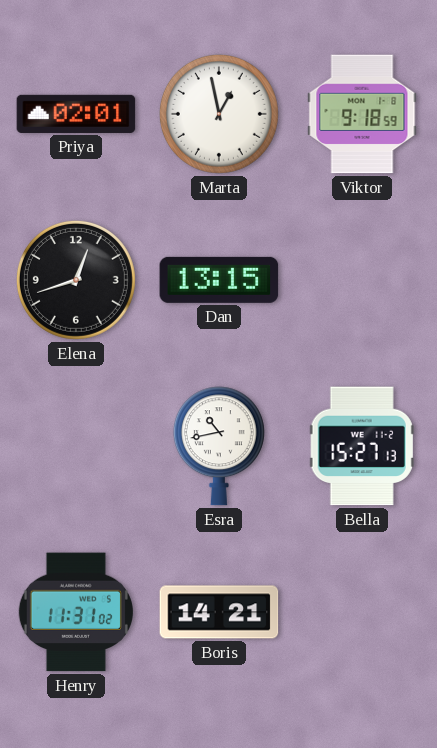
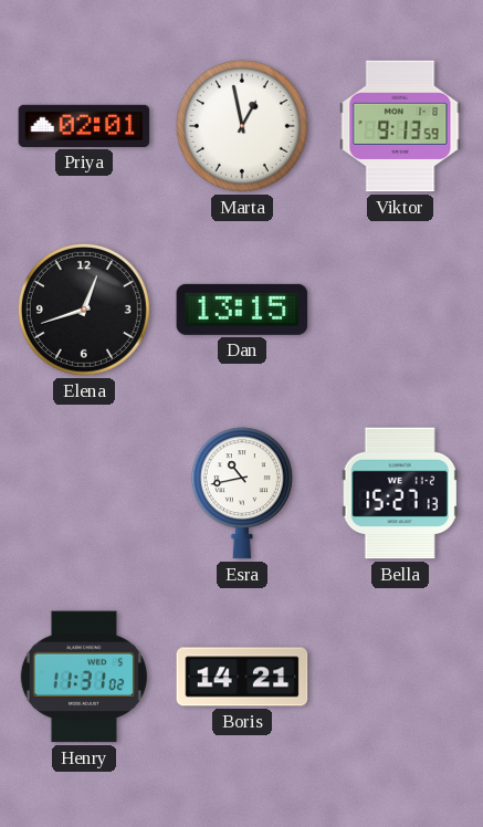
Viktor: 9:18 -> 9:13 (400, 126)
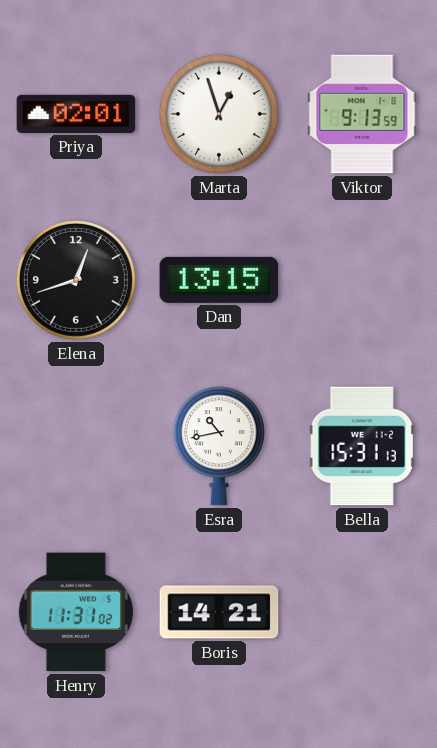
Marta: 12:58 -> 12:57 (219, 114)
Bella: 15:27 -> 15:31 (362, 446)
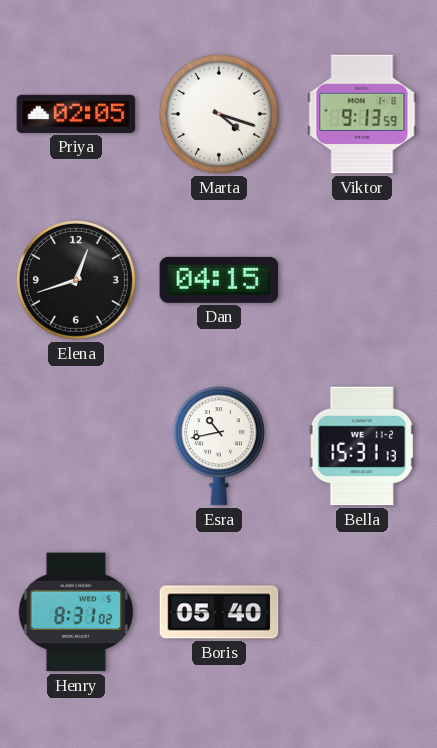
Priya: 02:01 -> 02:05 (76, 114)
Marta: 12:57 -> 4:18 (219, 114)
Dan: 13:15 -> 04:15 (219, 280)
Henry: 11:31 -> 8:31 (76, 612)
Boris: 14:21 -> 05:40 (219, 612)
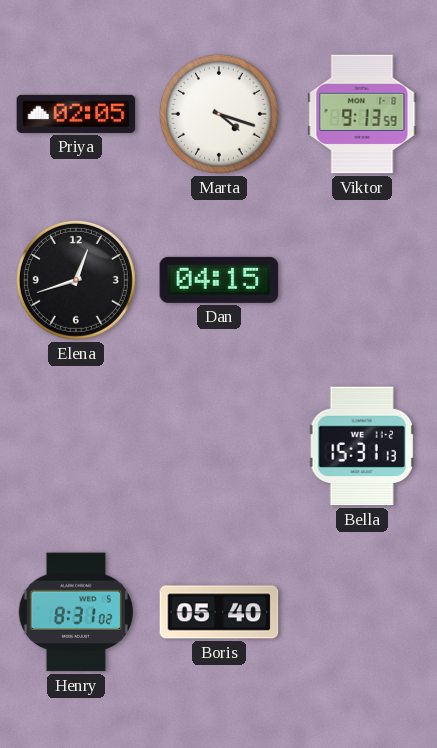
Esra: 10:43 -> none (219, 446)
